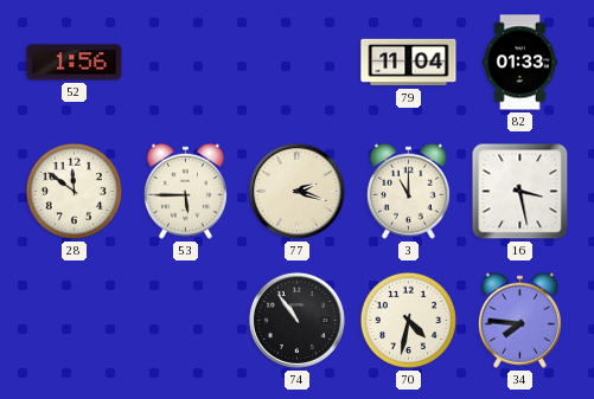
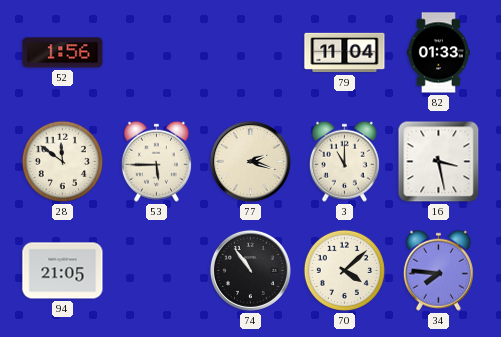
94: none -> 21:05 (63, 271)
70: 4:32 -> 4:08 (344, 270)
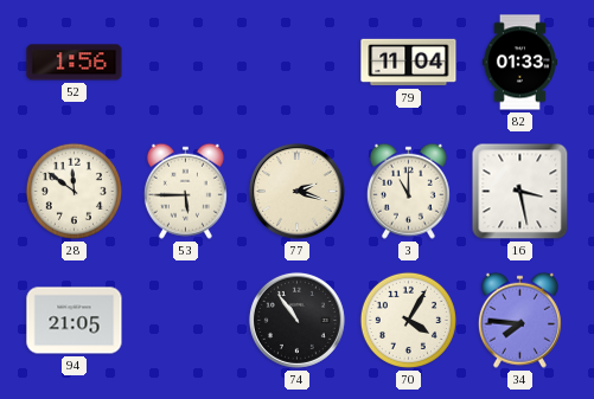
70: 4:08 -> 4:05 (408, 320)
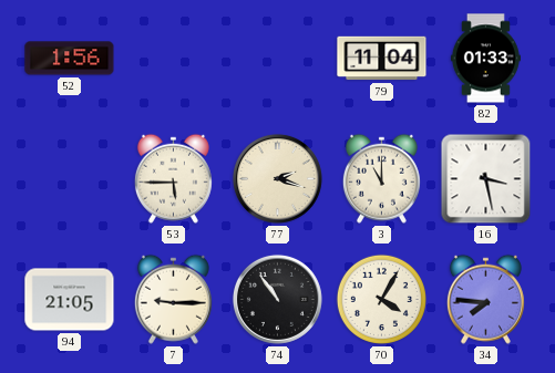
28: 11:51 -> none (74, 191)
7: none -> 9:15 (173, 299)
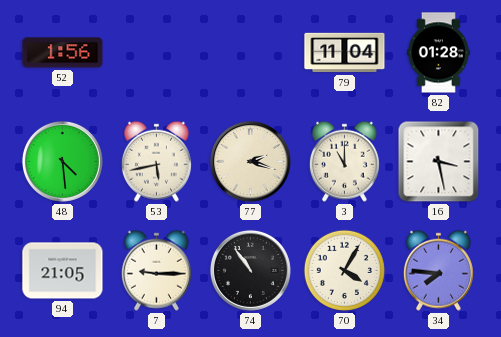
82: 01:33 -> 01:28 (438, 53)
48: none -> 4:29 (62, 161)
53: 5:45 -> 5:43 (156, 161)
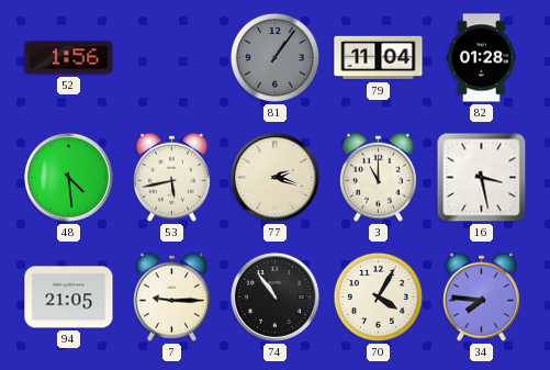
81: none -> 1:06 (274, 57)
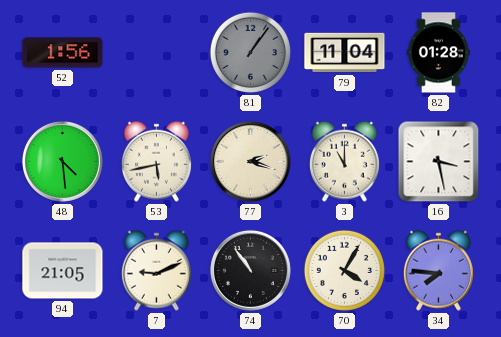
7: 9:15 -> 9:11 (156, 270)
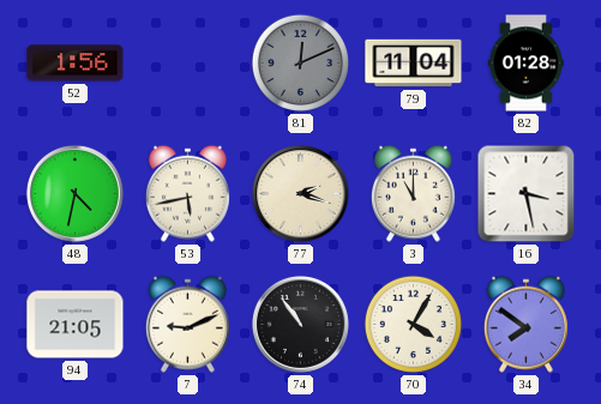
81: 1:06 -> 12:11 (300, 62)
48: 4:29 -> 4:32 (74, 193)
34: 7:46 -> 7:51 (525, 324)
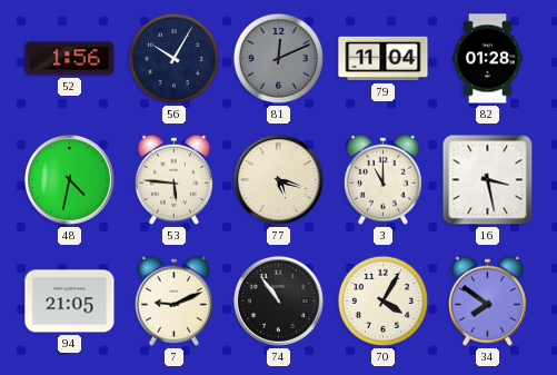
56: none -> 10:05 (173, 58)
53: 5:43 -> 5:46 (173, 179)
77: 2:18 -> 5:18 (278, 179)
